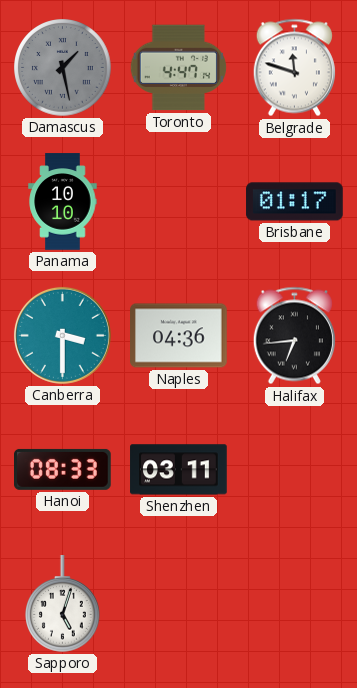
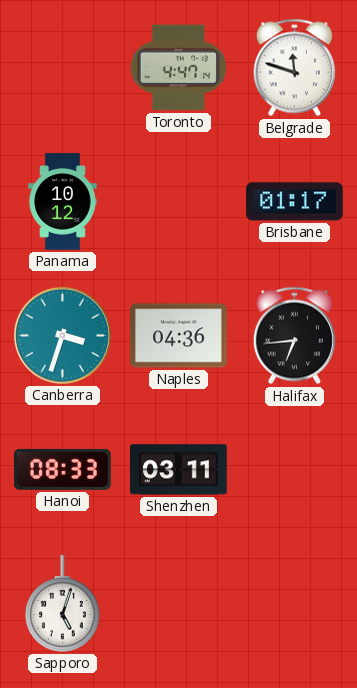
Damascus: 1:28 -> none (63, 68)
Panama: 10:10 -> 10:12 (63, 202)
Canberra: 3:30 -> 3:33 (62, 335)
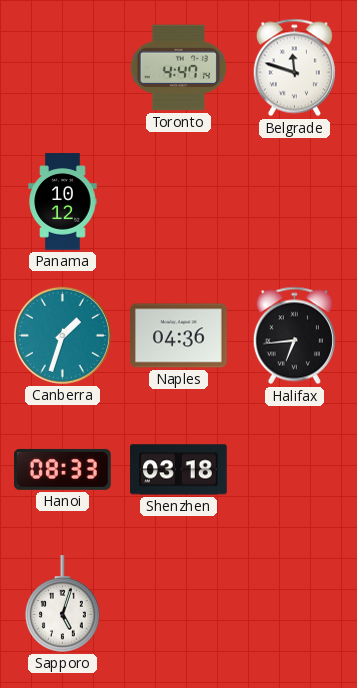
Brisbane: 01:17 -> none (295, 202)
Canberra: 3:33 -> 1:33 (62, 335)
Shenzhen: 03:11 -> 03:18 (179, 470)
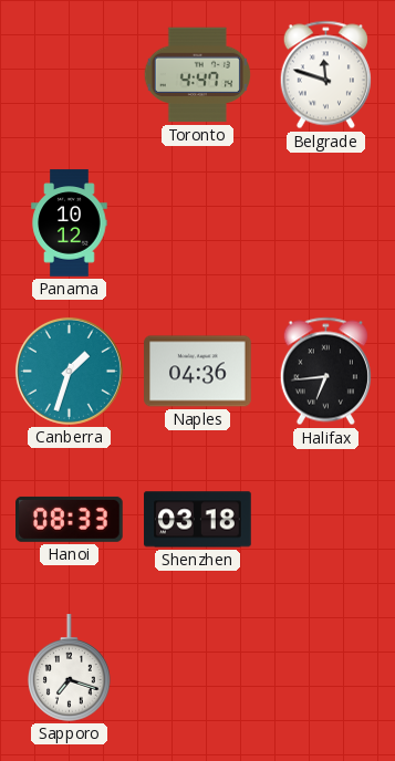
Sapporo: 5:03 -> 7:18 (70, 668)
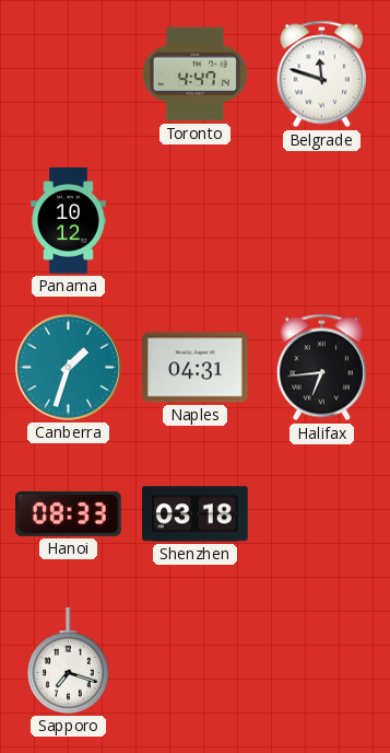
Naples: 04:36 -> 04:31 (196, 368)
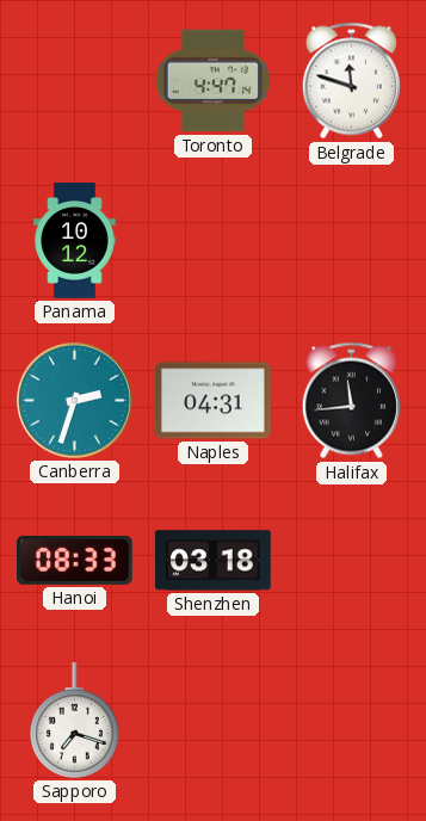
Canberra: 1:33 -> 2:33 (74, 400)
Halifax: 6:44 -> 11:44 (351, 401)
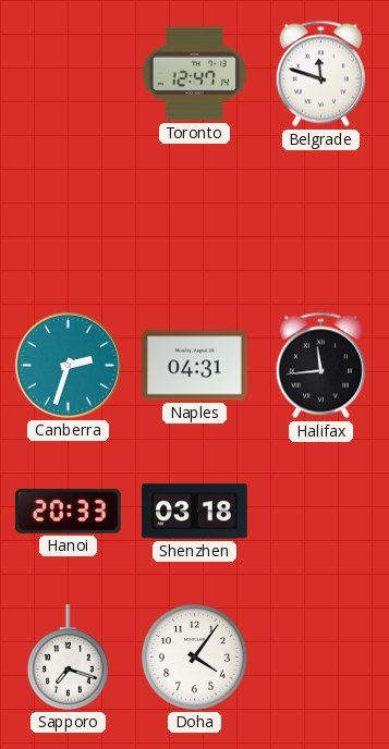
Toronto: 4:47 -> 12:47 (194, 74)
Panama: 10:12 -> none (75, 241)
Hanoi: 08:33 -> 20:33 (69, 511)
Doha: none -> 4:06 (195, 658)
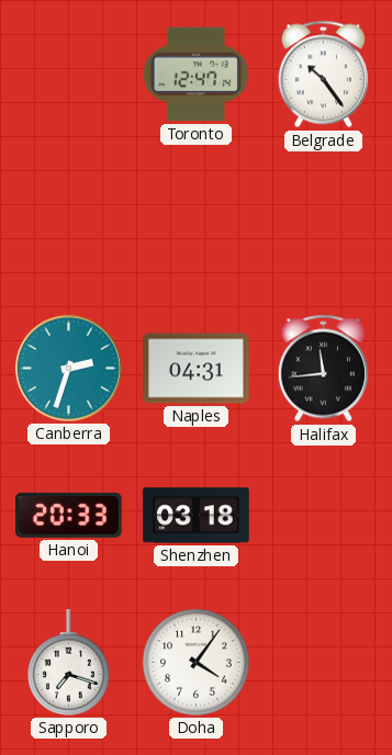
Belgrade: 11:48 -> 10:24 (323, 75)
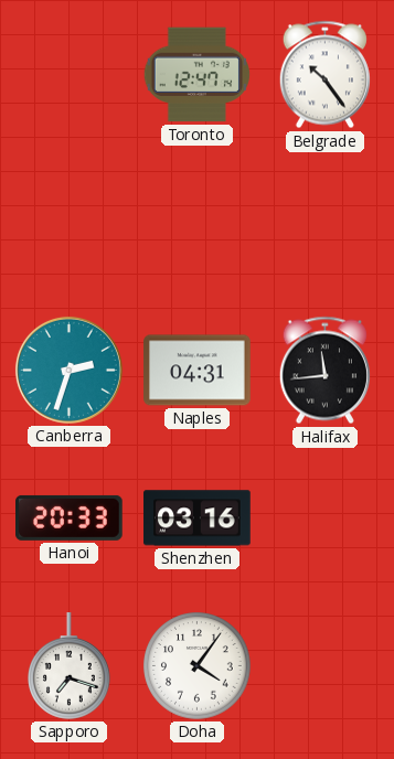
Shenzhen: 03:18 -> 03:16 (198, 519)
